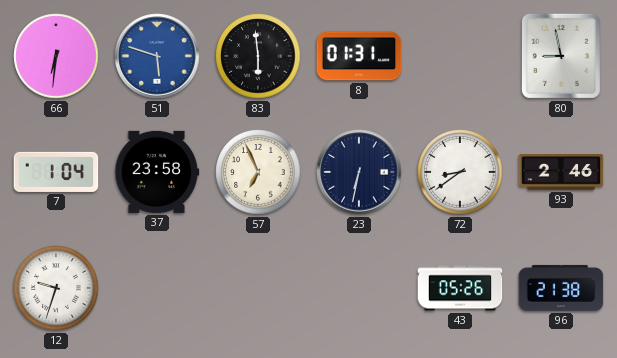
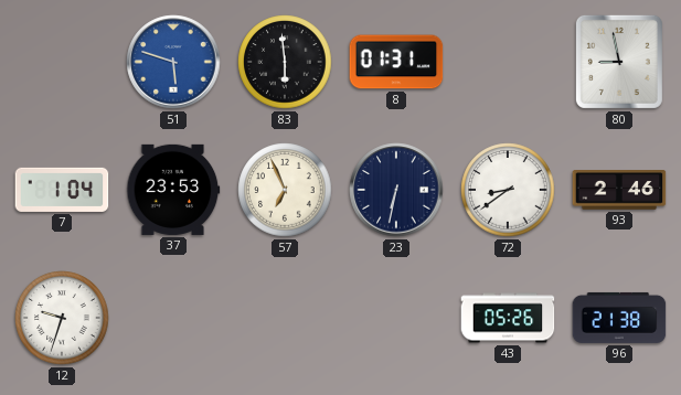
66: 6:31 -> none (56, 56)
37: 23:58 -> 23:53 (173, 190)
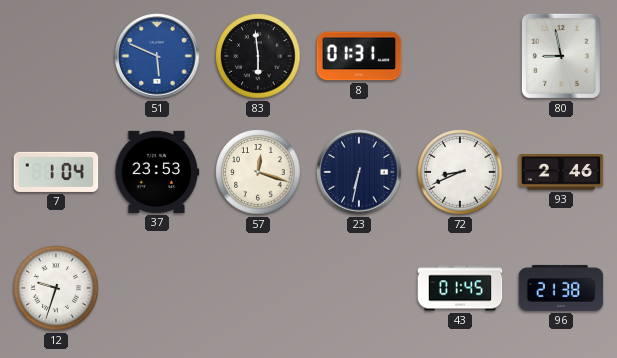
51: 5:48 -> 5:49 (157, 56)
57: 6:56 -> 12:18 (258, 172)
72: 8:39 -> 8:41 (460, 172)
43: 05:26 -> 01:45 (460, 288)
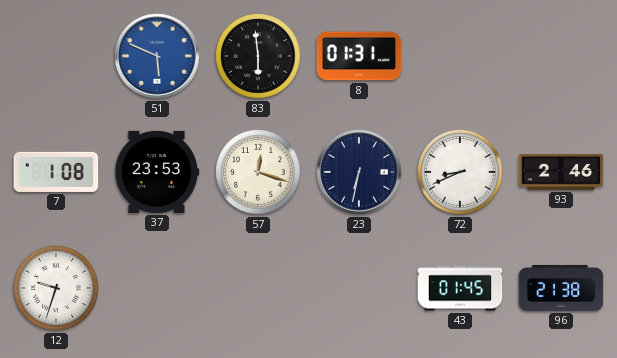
80: 8:58 -> none (561, 56)
7: 1:04 -> 1:08 (56, 172)
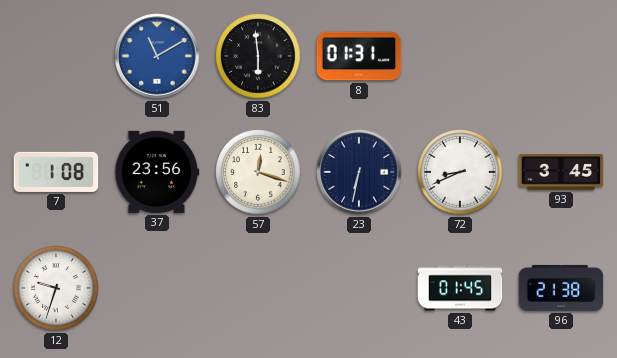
51: 5:49 -> 11:10 (157, 56)
37: 23:53 -> 23:56 (157, 172)
93: 2:46 -> 3:45 (561, 173)
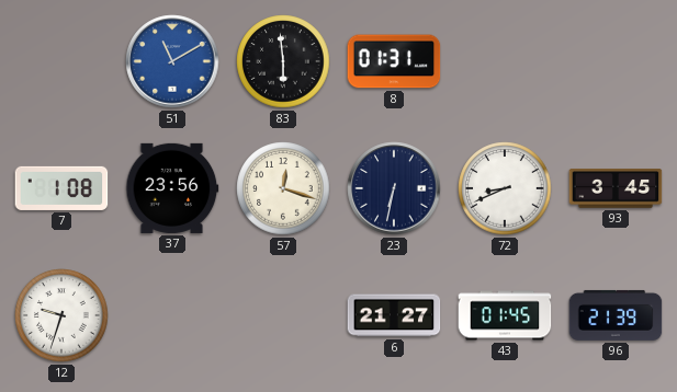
6: none -> 21:27 (394, 315)
96: 21:38 -> 21:39 (616, 315)
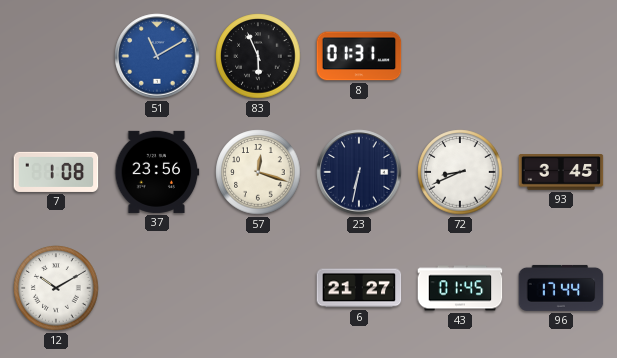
83: 5:59 -> 5:56 (258, 56)
12: 9:33 -> 10:10 (56, 288)
96: 21:39 -> 17:44 (561, 288)
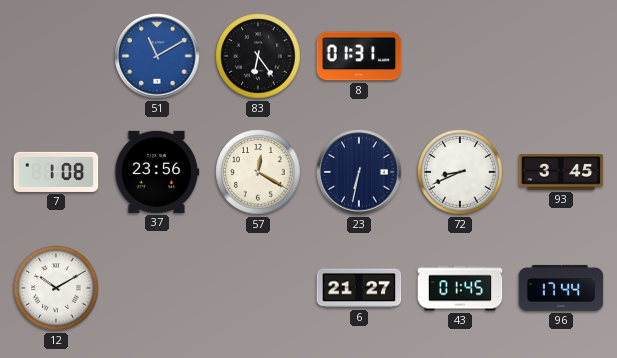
83: 5:56 -> 6:24 (258, 56)
57: 12:18 -> 12:20 (258, 172)
